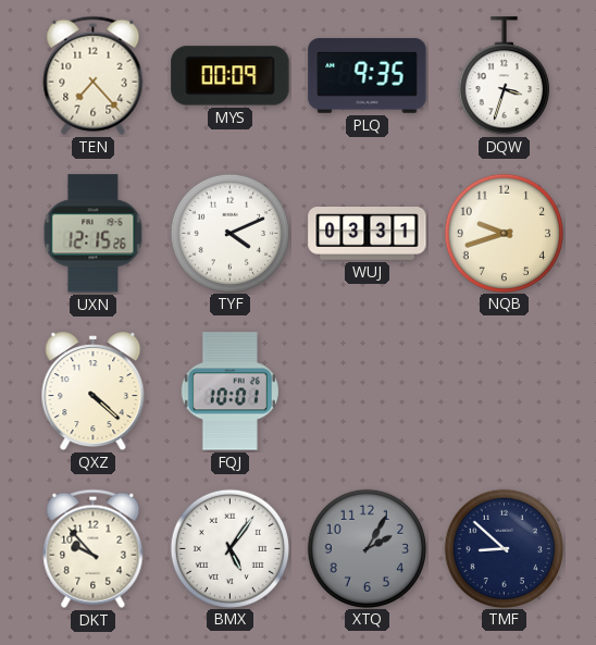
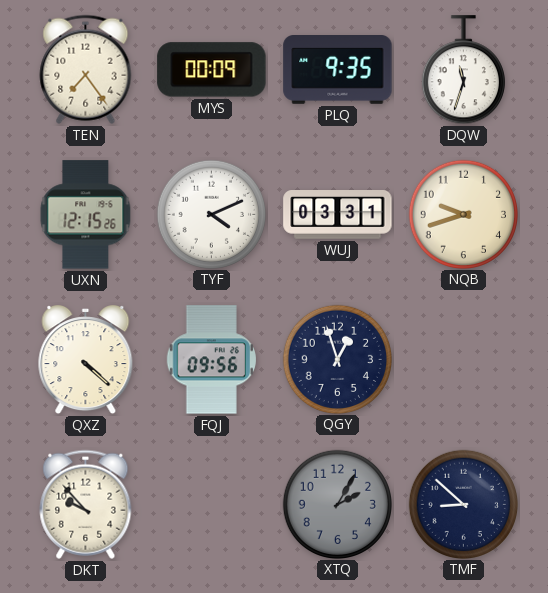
TEN: 7:23 -> 7:24 (86, 69)
DQW: 3:33 -> 11:33 (463, 70)
FQJ: 10:01 -> 09:56 (211, 360)
QGY: none -> 12:57 (337, 359)
BMX: 5:06 -> none (229, 548)
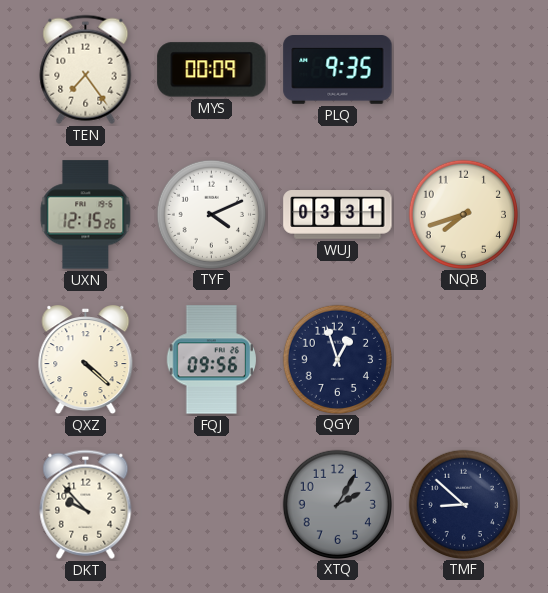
DQW: 11:33 -> none (463, 70)
NQB: 9:42 -> 7:42 (463, 214)
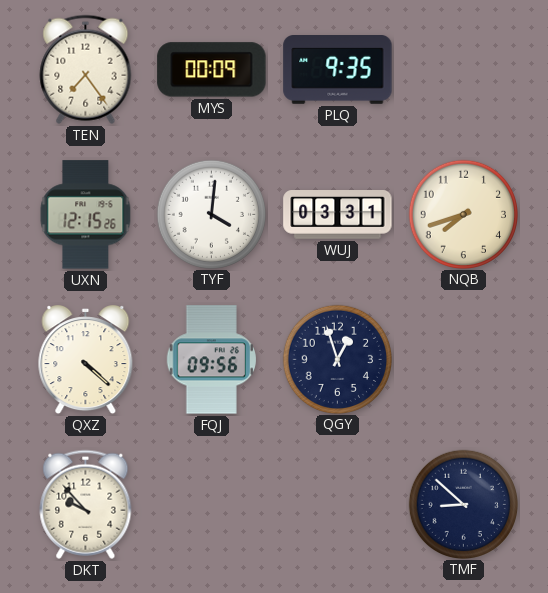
TYF: 4:11 -> 4:01 (211, 214)
XTQ: 2:05 -> none (337, 504)
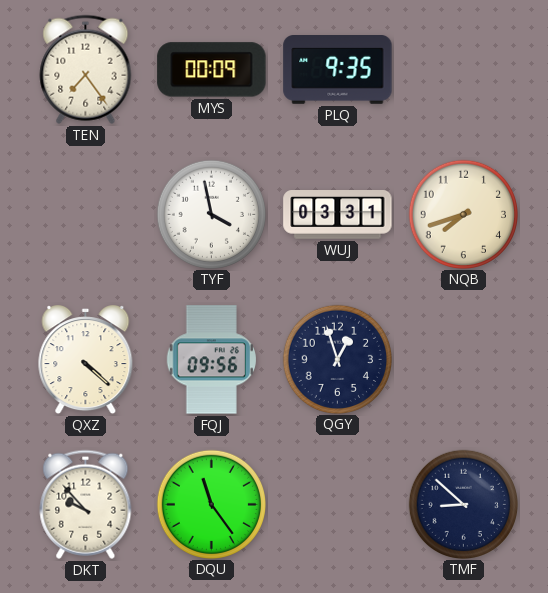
UXN: 12:15 -> none (86, 215)
TYF: 4:01 -> 3:58 (211, 214)
DQU: none -> 11:24 (211, 504)
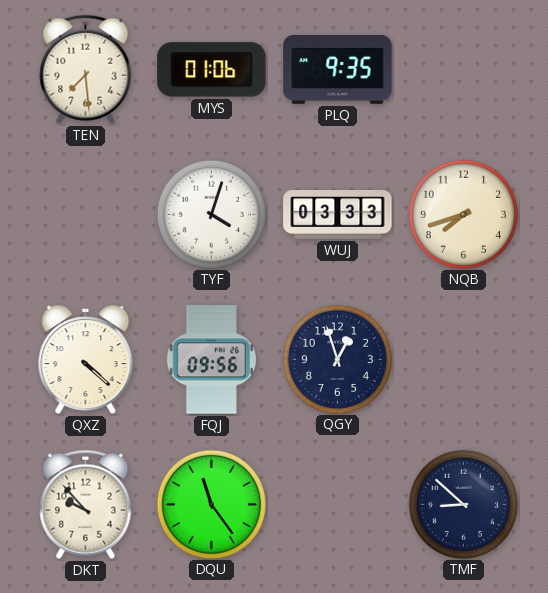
TEN: 7:24 -> 7:29 (86, 69)
MYS: 00:09 -> 01:06 (212, 70)
TYF: 3:58 -> 4:03 (211, 214)
WUJ: 03:31 -> 03:33 (338, 215)
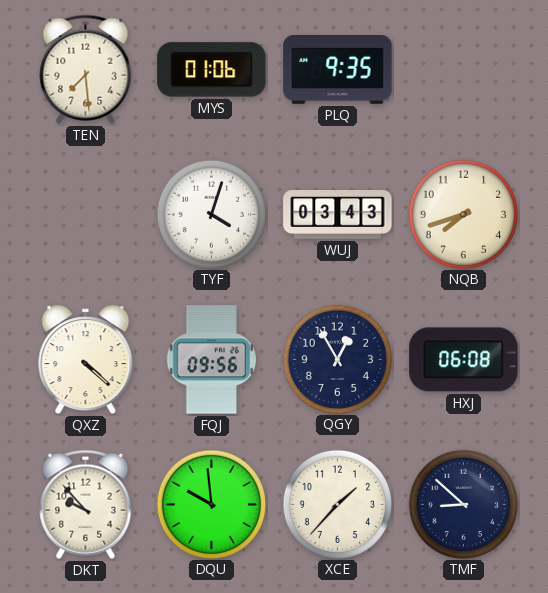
WUJ: 03:33 -> 03:43 (338, 215)
QGY: 12:57 -> 12:55 (337, 359)
HXJ: none -> 06:08 (464, 360)
DQU: 11:24 -> 9:59 (211, 504)
XCE: none -> 1:37 (337, 504)
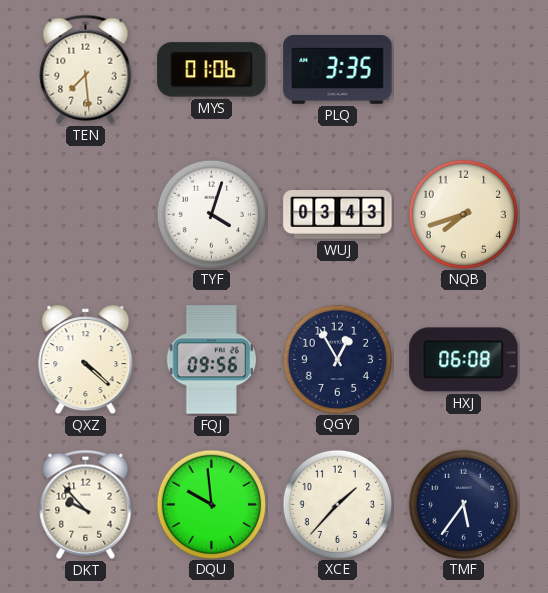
PLQ: 9:35 -> 3:35 (338, 70)
TMF: 8:52 -> 5:36 (463, 504)
